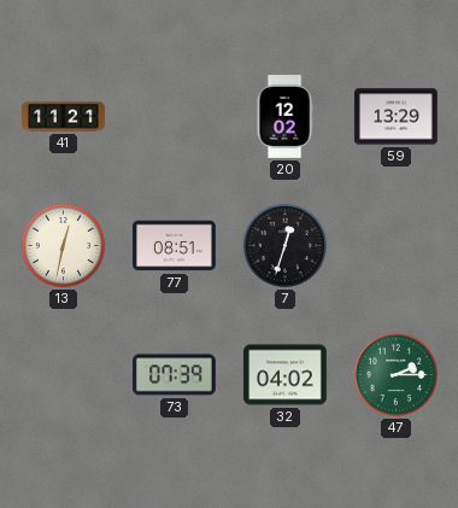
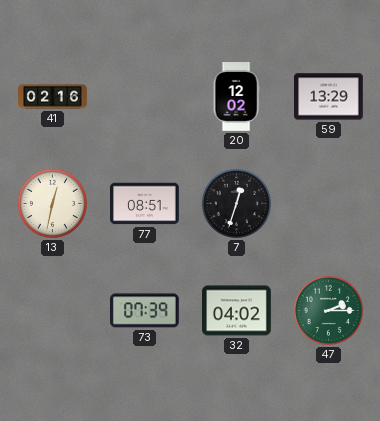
41: 11:21 -> 02:16 (53, 97)
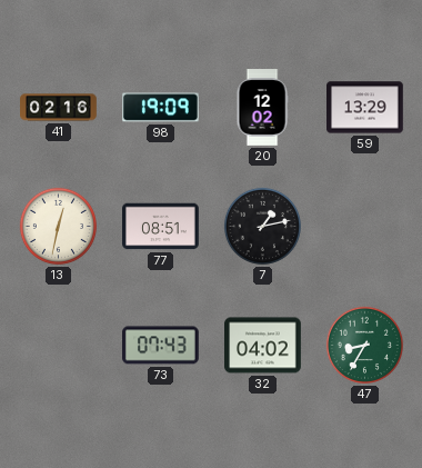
98: none -> 19:09 (161, 108)
7: 12:33 -> 1:13 (262, 226)
73: 07:39 -> 07:43 (161, 346)
47: 2:15 -> 8:35 (364, 345)
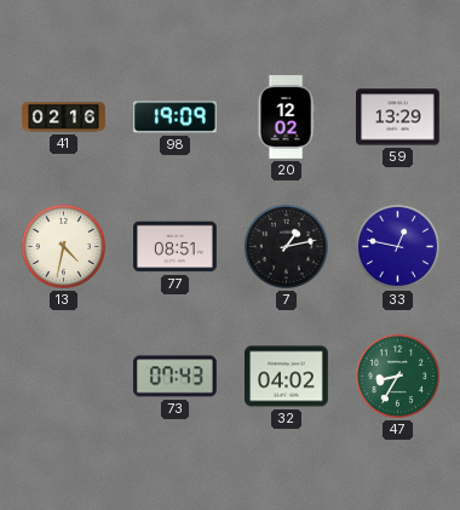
13: 12:32 -> 4:32 (63, 246)
33: none -> 12:47 (397, 246)
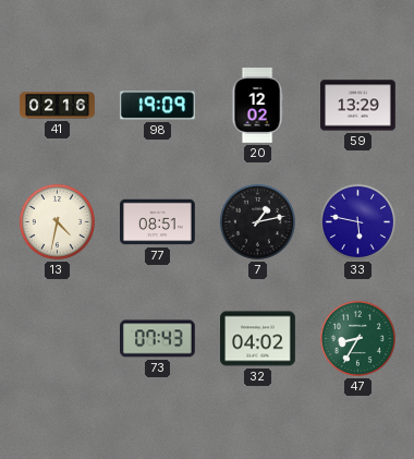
33: 12:47 -> 5:47 (357, 221)
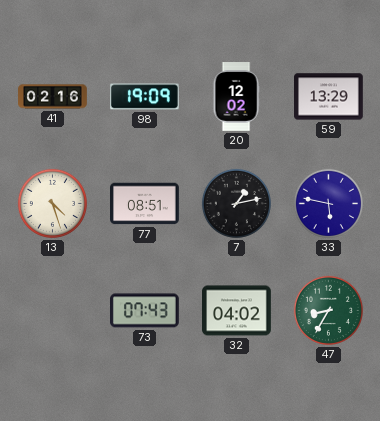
13: 4:32 -> 4:27 (52, 203)
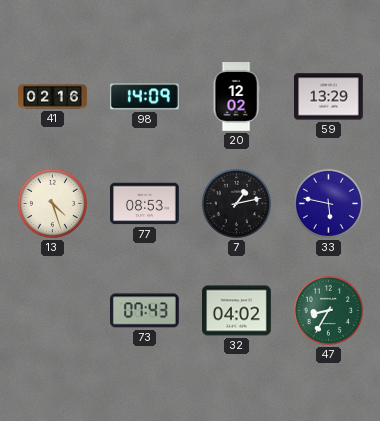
98: 19:09 -> 14:09 (145, 97)
77: 08:51 -> 08:53 (145, 204)
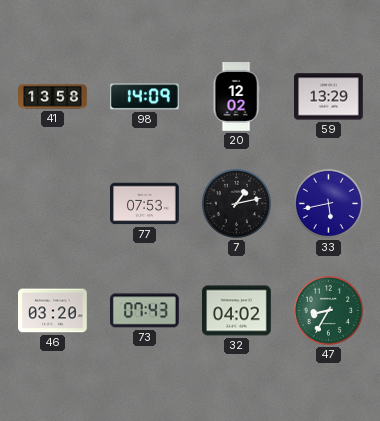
41: 02:16 -> 13:58 (53, 97)
13: 4:27 -> none (52, 203)
77: 08:53 -> 07:53 (145, 204)
33: 5:47 -> 5:43 (328, 203)
46: none -> 03:20 (53, 311)
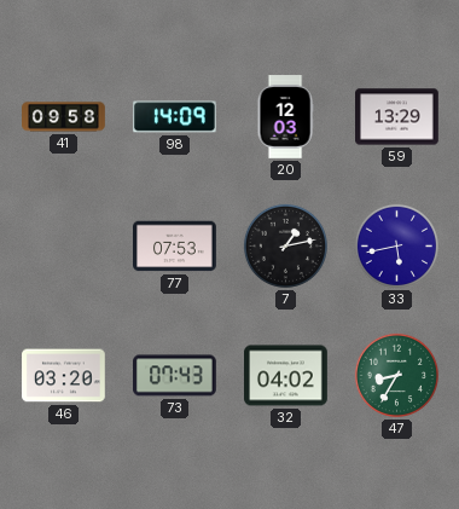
41: 13:58 -> 09:58 (64, 117)
20: 12:02 -> 12:03 (285, 117)
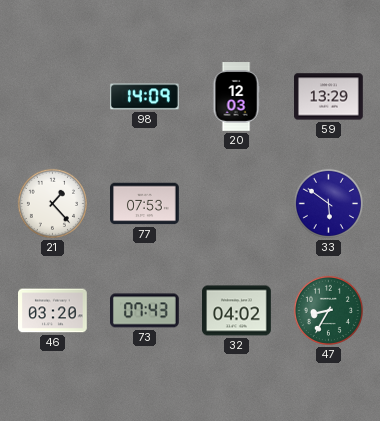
41: 09:58 -> none (64, 117)
21: none -> 1:23 (52, 203)
7: 1:13 -> none (285, 245)
33: 5:43 -> 5:51 (328, 203)
